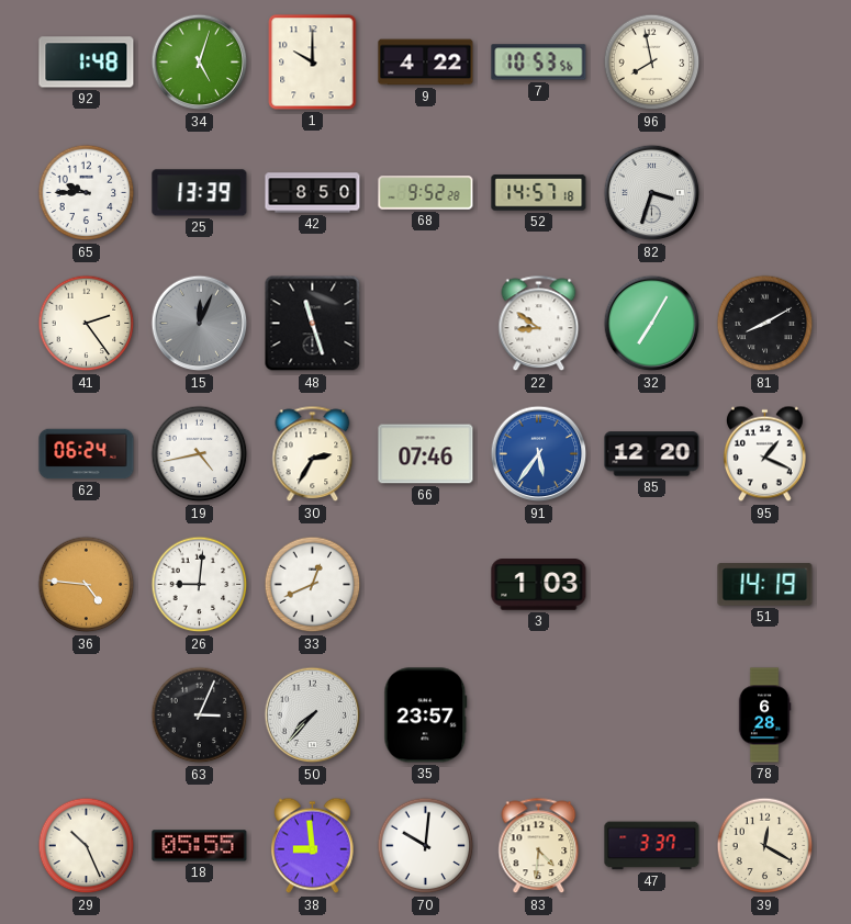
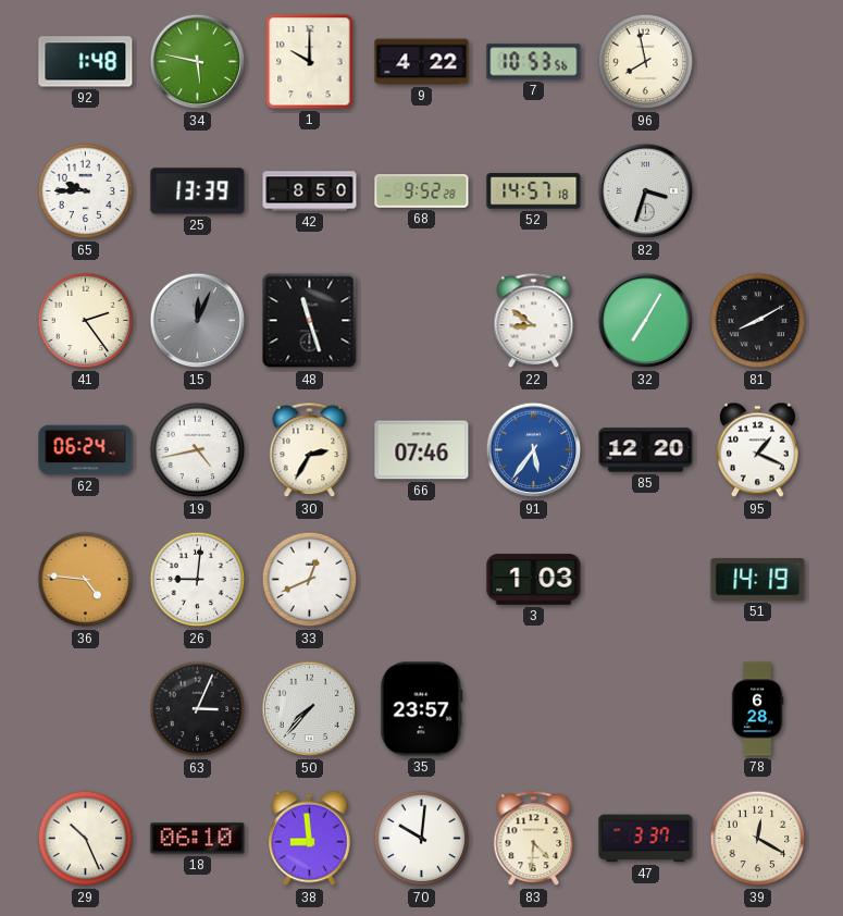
34: 5:03 -> 5:47 (198, 62)
18: 05:55 -> 06:10 (198, 839)
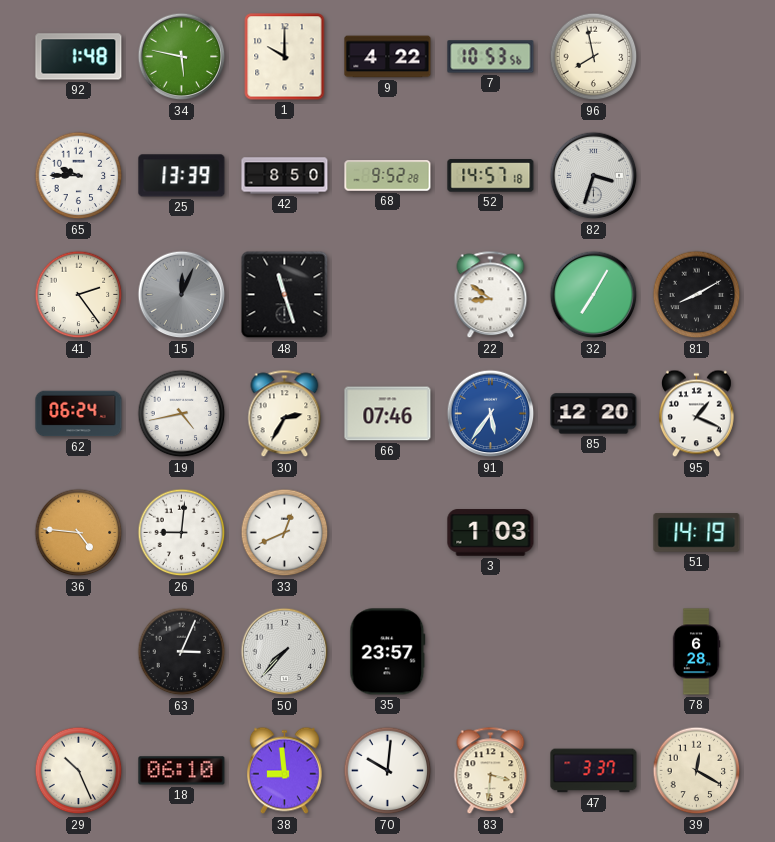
83: 4:31 -> 3:31 (491, 771)
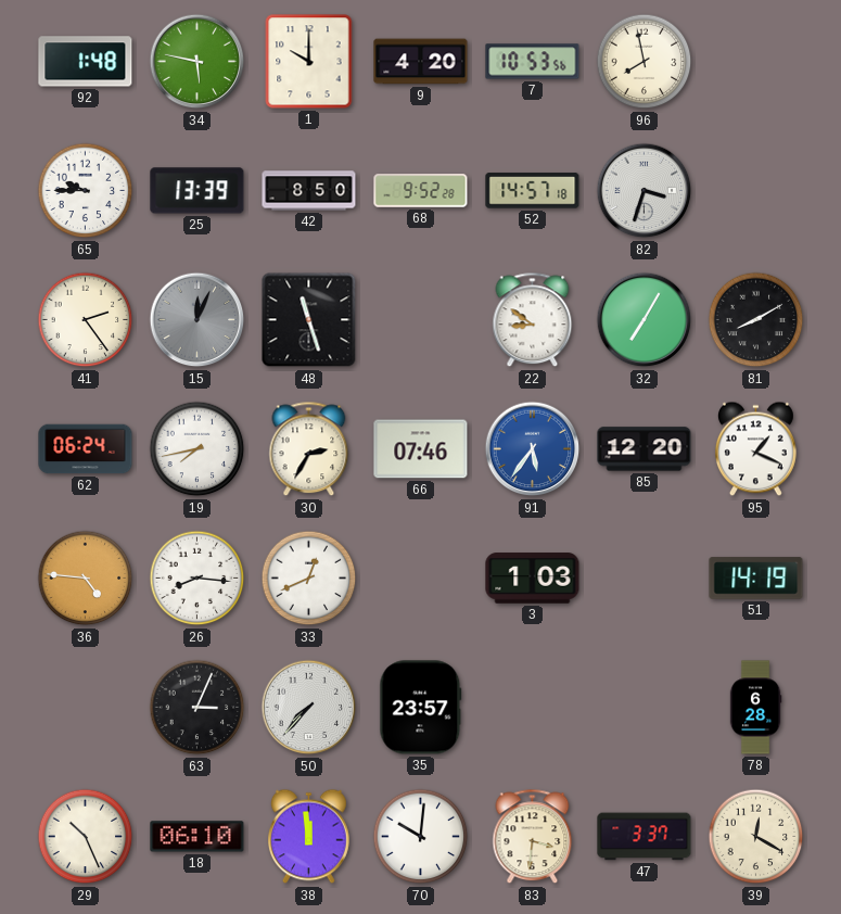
9: 4:22 -> 4:20 (421, 62)
19: 4:43 -> 7:43 (197, 449)
26: 9:01 -> 8:16 (197, 579)
38: 8:59 -> 11:59 (309, 837)
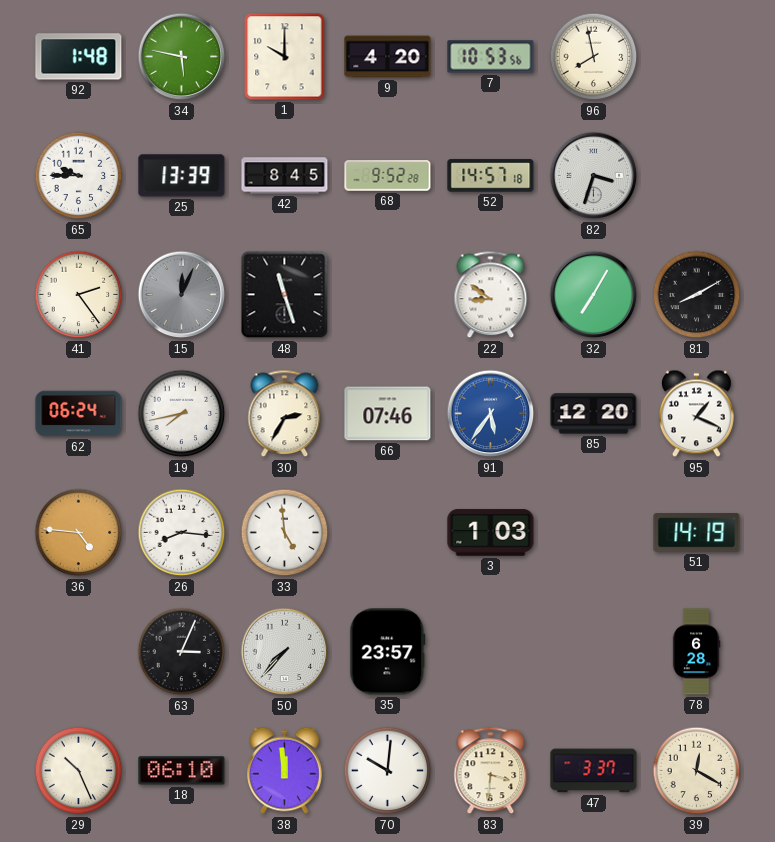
42: 8:50 -> 8:45 (285, 176)
33: 12:41 -> 4:59 (285, 533)
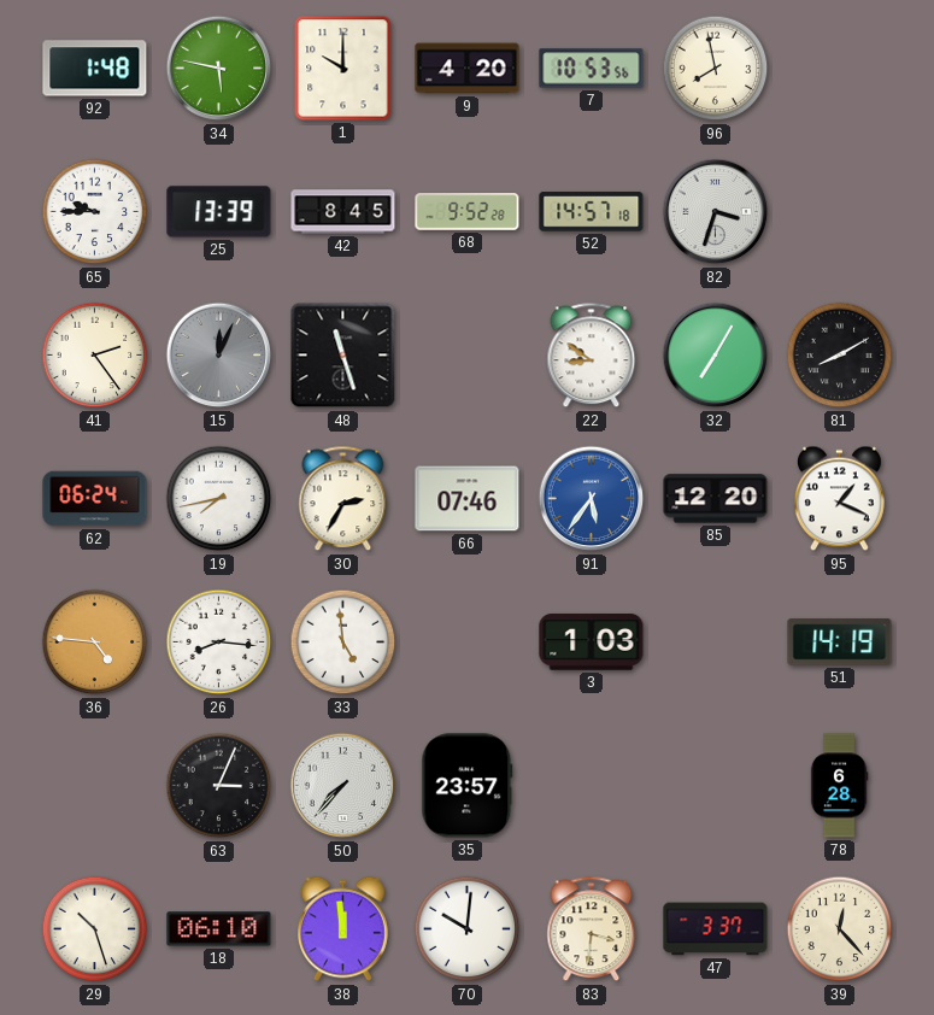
29: 10:26 -> 10:27 (95, 929)
39: 12:20 -> 12:23 (840, 929)
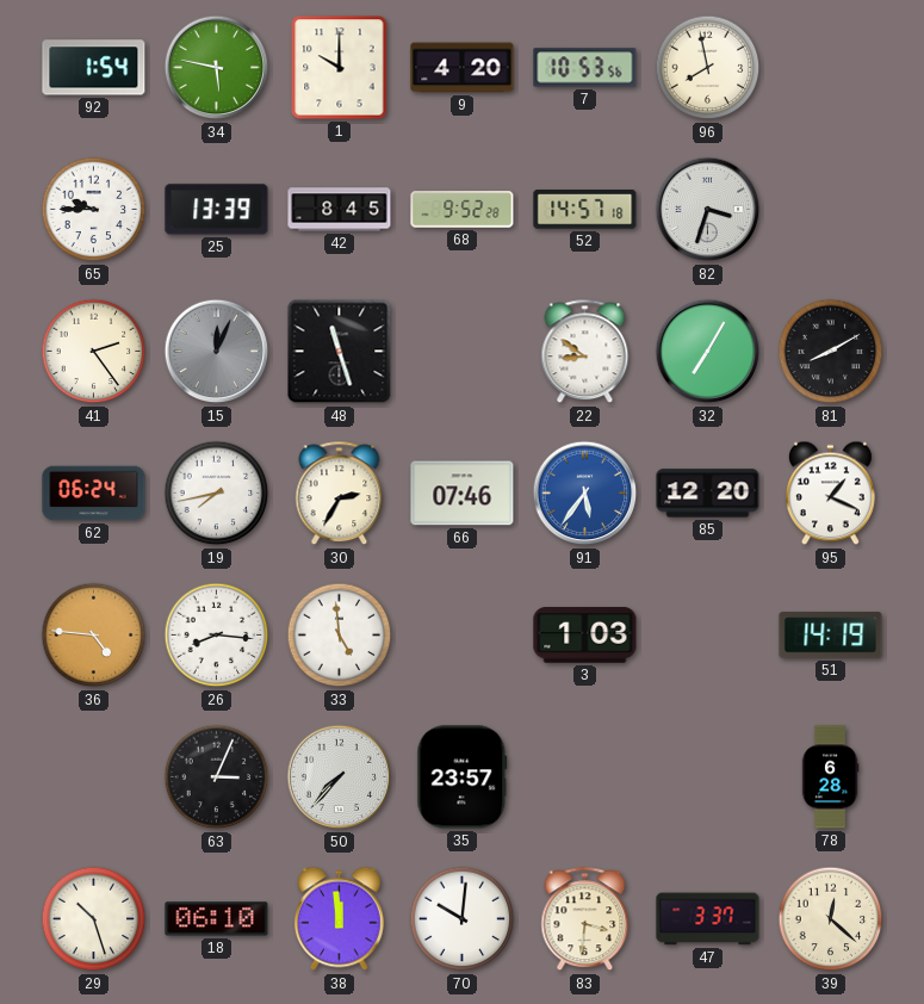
92: 1:48 -> 1:54 (94, 68)
39: 12:23 -> 12:22 (831, 919)
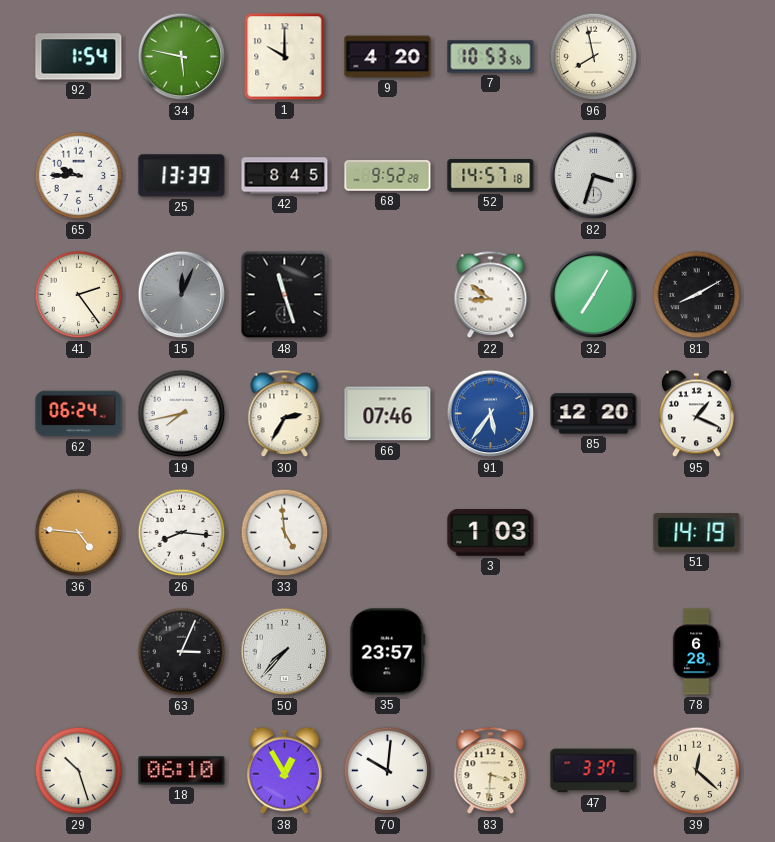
38: 11:59 -> 12:55 (285, 771)
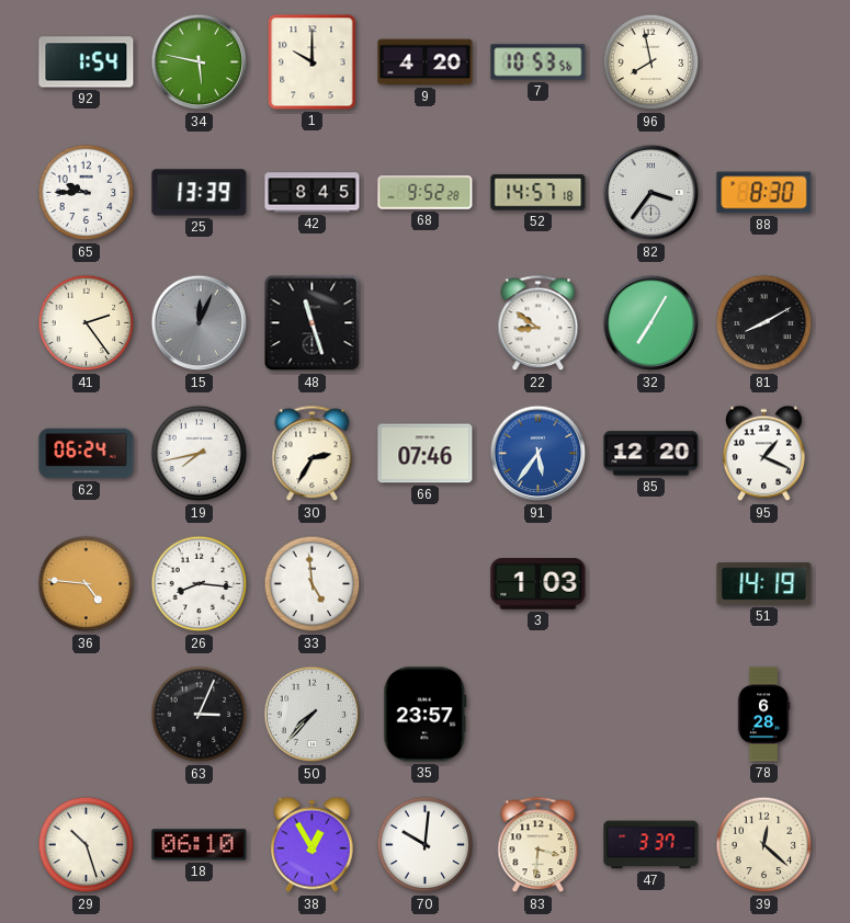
82: 3:33 -> 3:36 (651, 193)
88: none -> 8:30 (764, 193)
